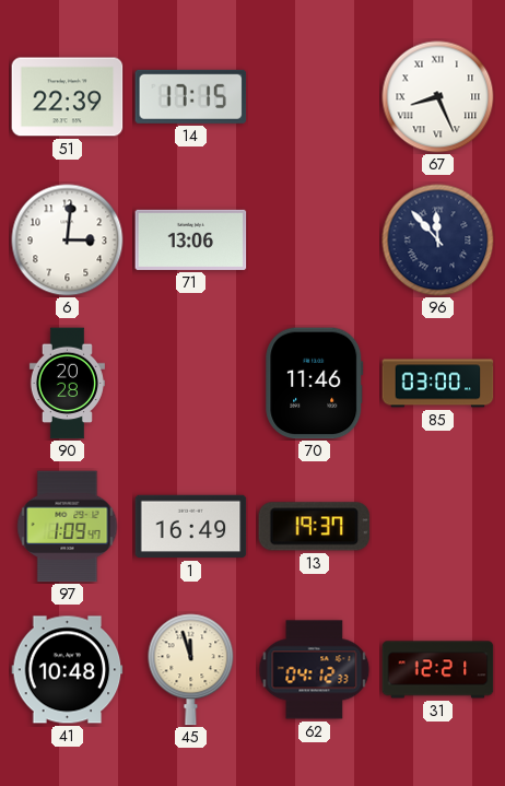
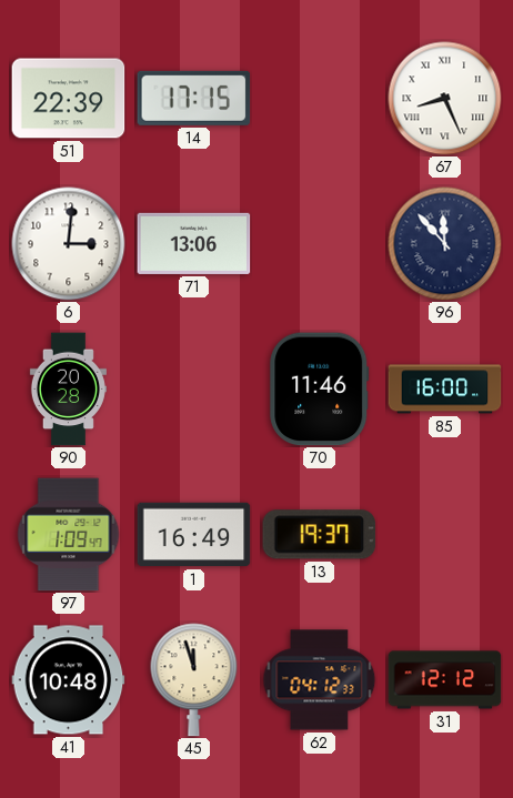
85: 03:00 -> 16:00 (445, 390)
31: 12:21 -> 12:12 (445, 680)
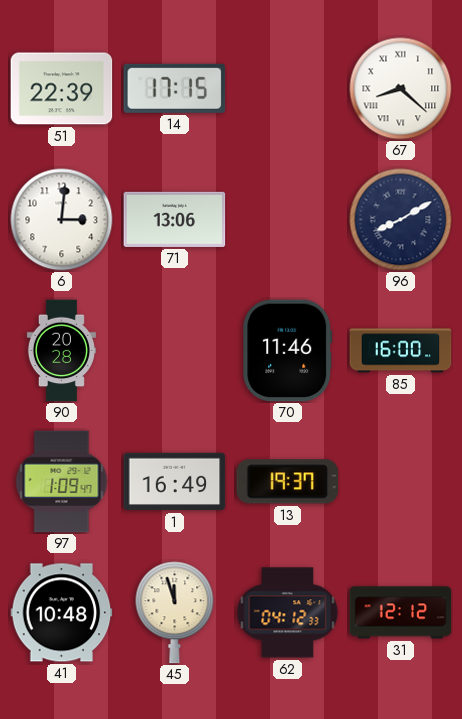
67: 8:26 -> 8:22 (401, 89)
96: 11:53 -> 8:10 (401, 220)
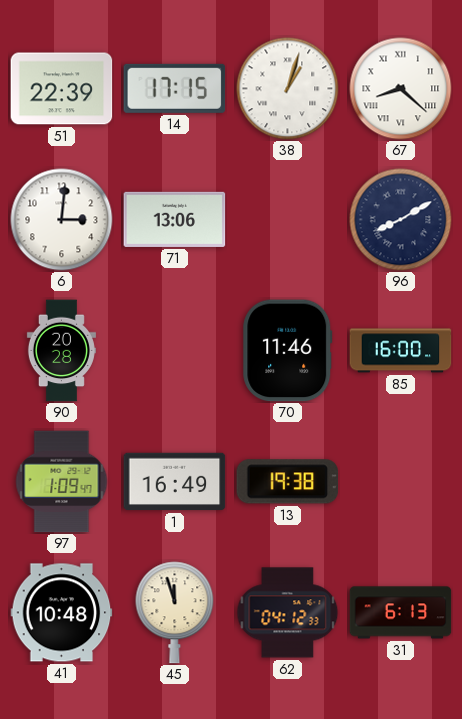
38: none -> 1:03 (288, 89)
13: 19:37 -> 19:38 (288, 482)
31: 12:12 -> 6:13 (401, 613)
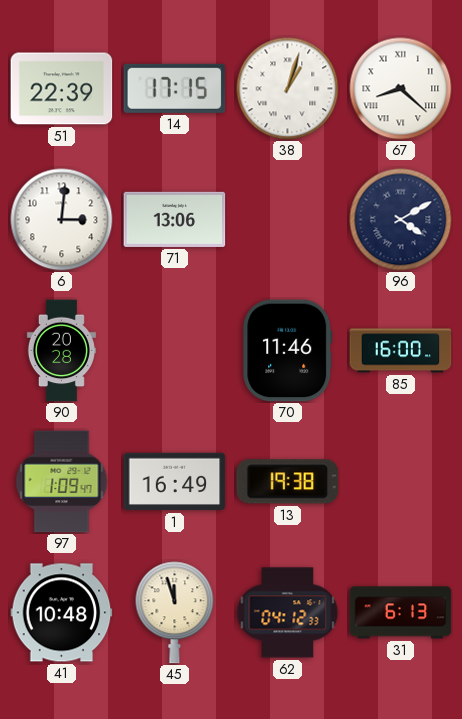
96: 8:10 -> 4:10 (401, 220)
